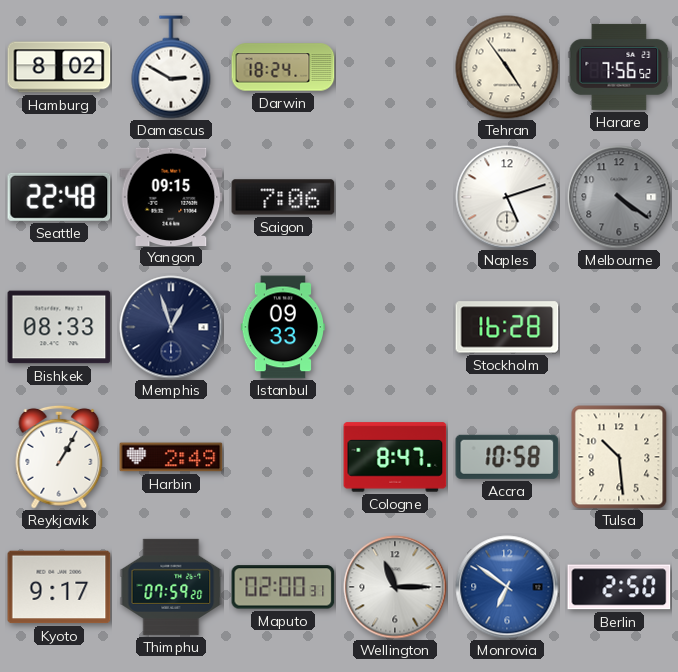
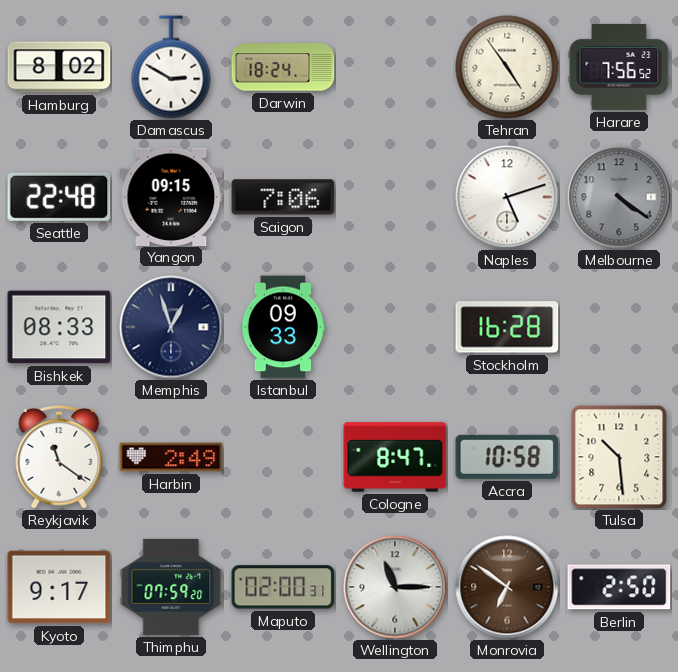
Reykjavik: 1:05 -> 11:21 (59, 457)
Monrovia dial: blue -> brown (507, 587)
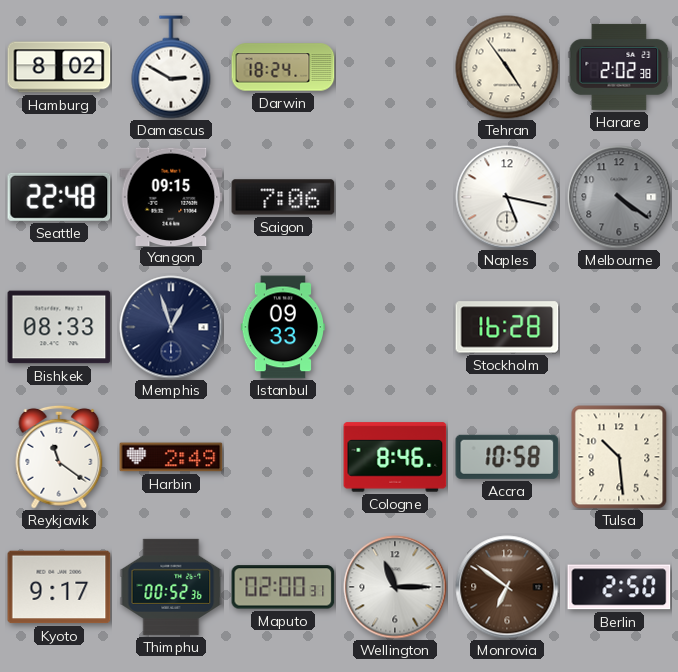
Harare: 7:56 -> 2:02 (619, 67)
Naples: 5:12 -> 5:17 (507, 197)
Cologne: 8:47 -> 8:46 (395, 457)
Thimphu: 07:59 -> 00:52 (171, 587)
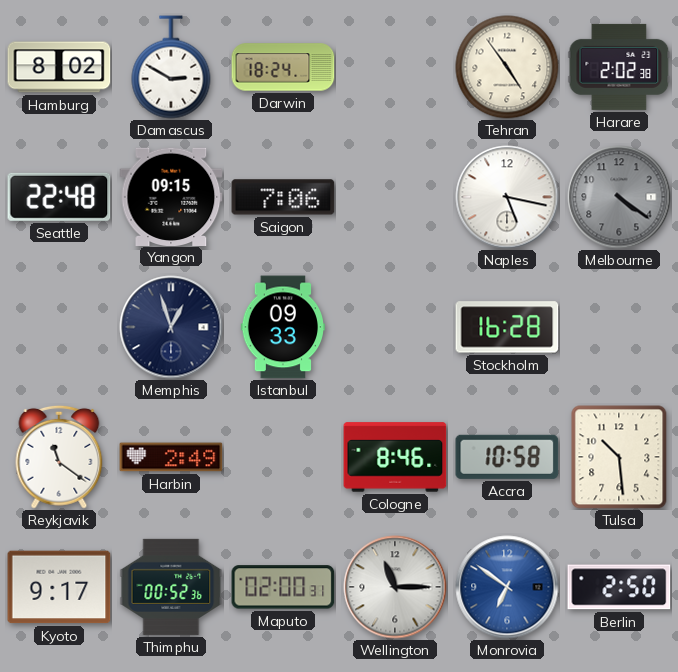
Bishkek: 08:33 -> none (59, 327)
Monrovia dial: brown -> blue (507, 587)
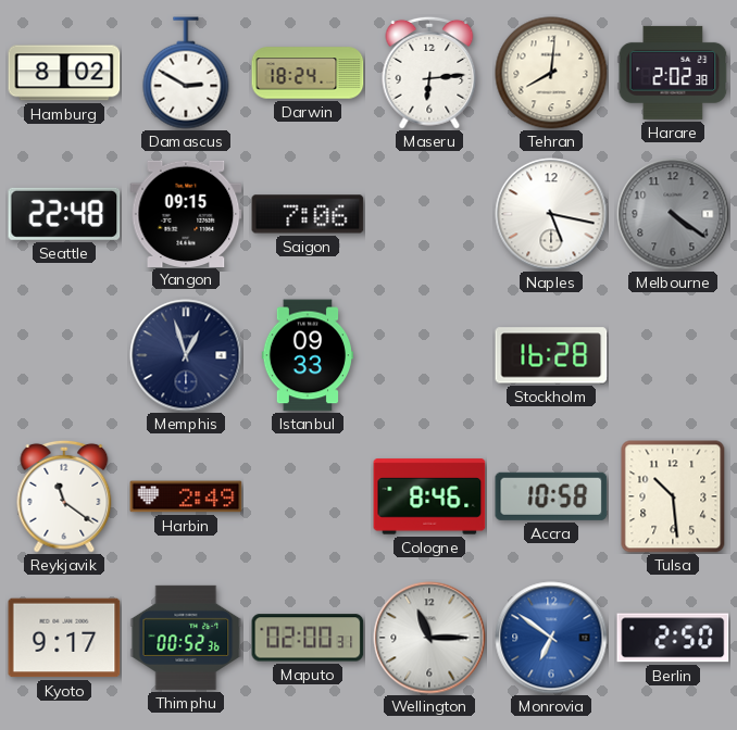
Maseru: none -> 6:14 (429, 73)
Tehran: 4:54 -> 8:01 (551, 73)
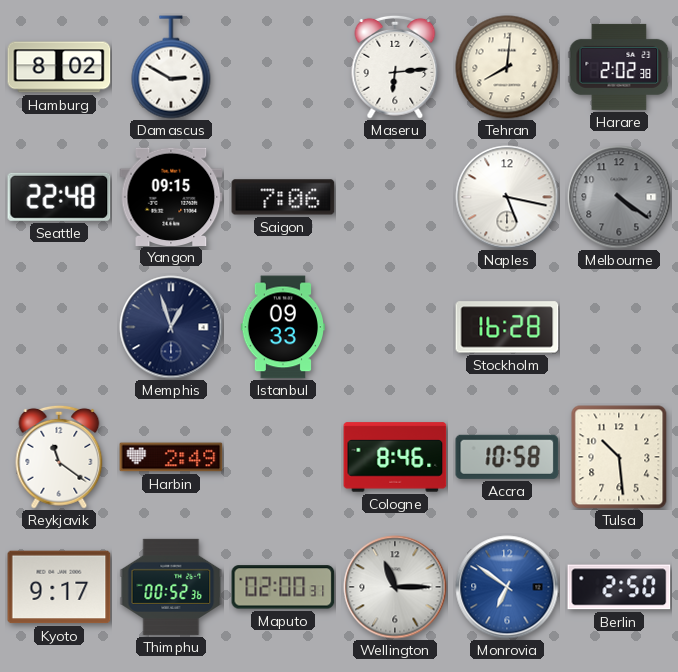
Darwin: 18:24 -> none (308, 73)
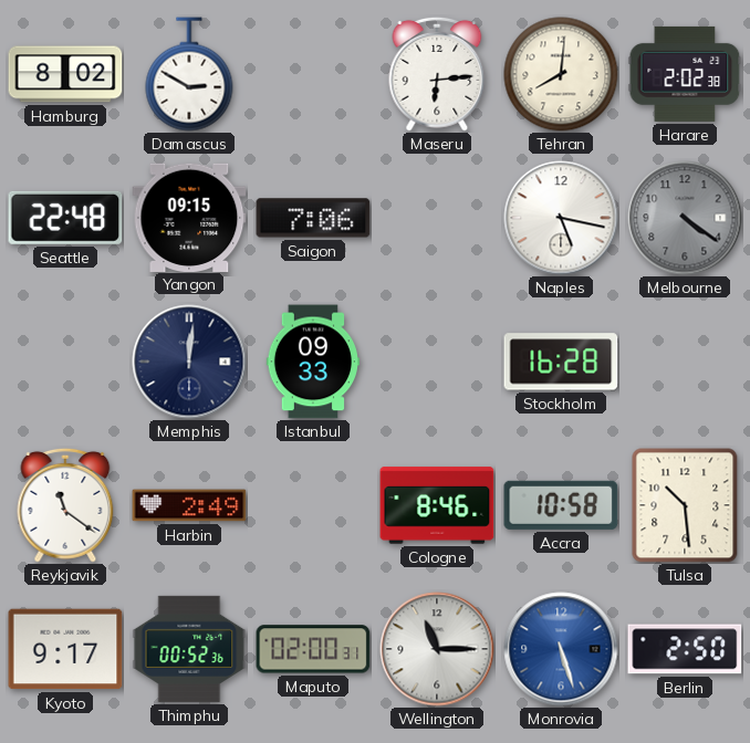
Memphis: 12:57 -> 12:01 (189, 362)
Monrovia: 6:51 -> 5:27 (561, 649)
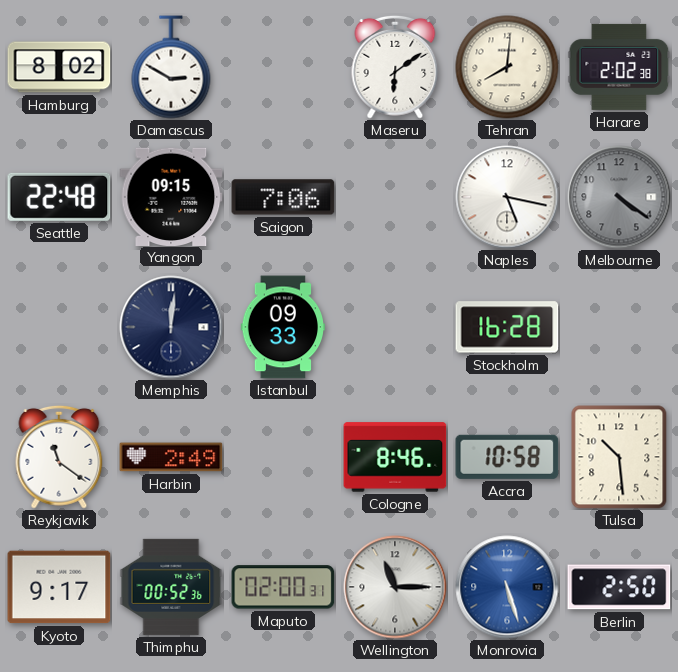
Maseru: 6:14 -> 6:09 (395, 67)
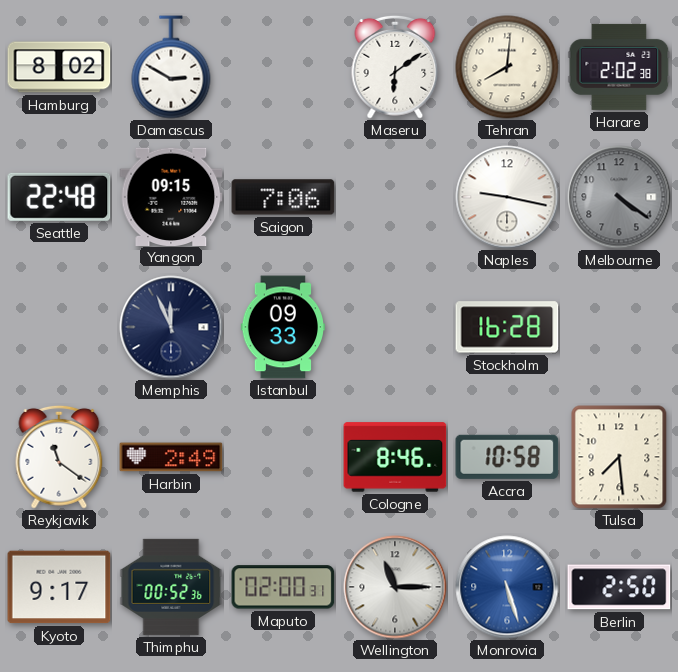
Naples: 5:17 -> 9:17 (507, 197)
Memphis: 12:01 -> 11:56 (171, 327)
Tulsa: 10:29 -> 7:29 (619, 457)
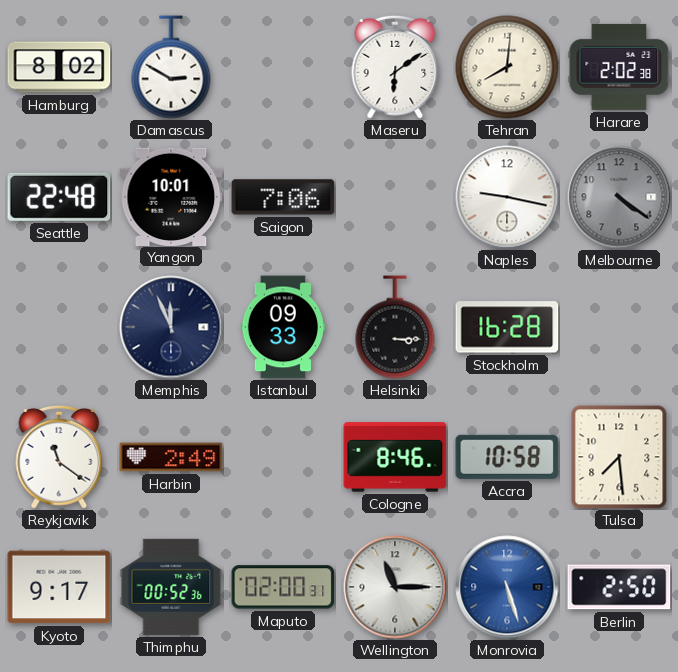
Yangon: 09:15 -> 10:01 (171, 196)
Helsinki: none -> 3:15 (395, 327)
